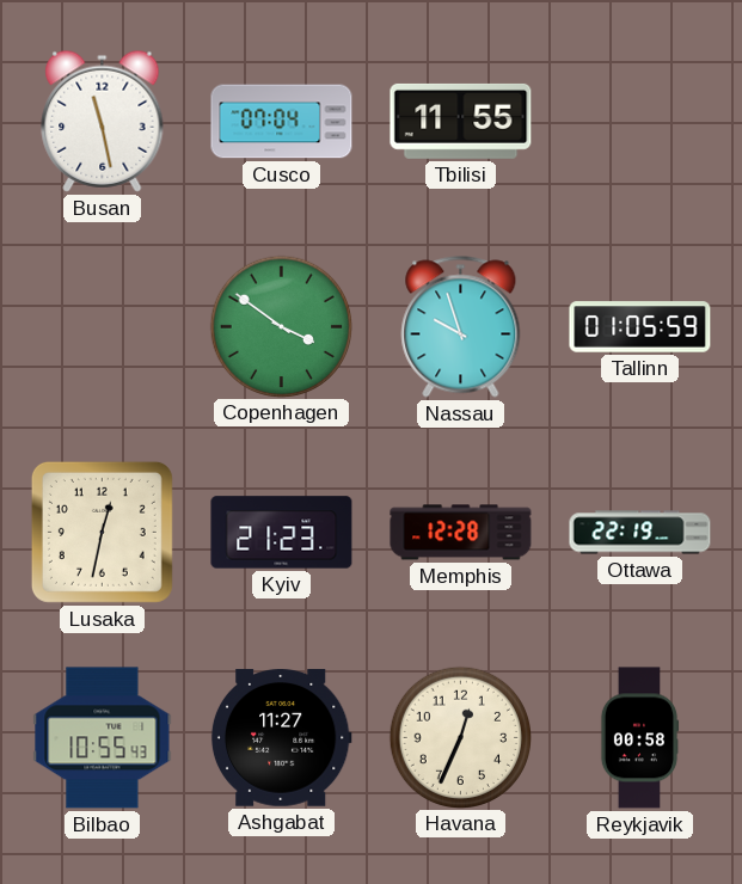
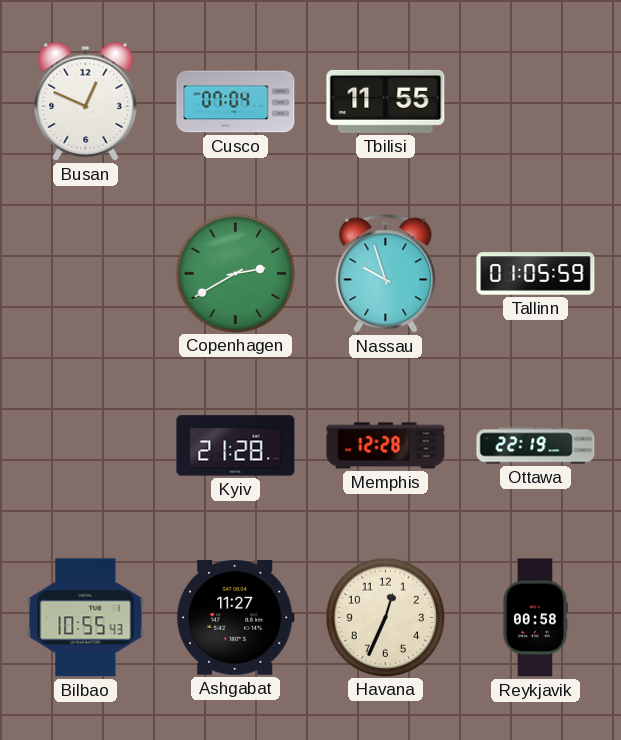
Busan: 11:28 -> 12:49 (86, 101)
Copenhagen: 3:51 -> 2:40 (235, 273)
Lusaka: 12:32 -> none (102, 532)
Kyiv: 21:23 -> 21:28 (236, 446)
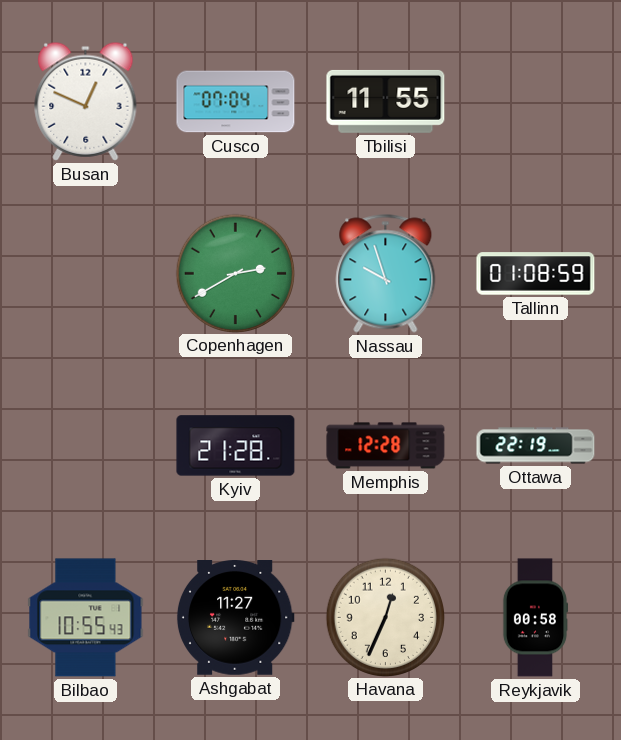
Tallinn: 01:05 -> 01:08 (536, 274)
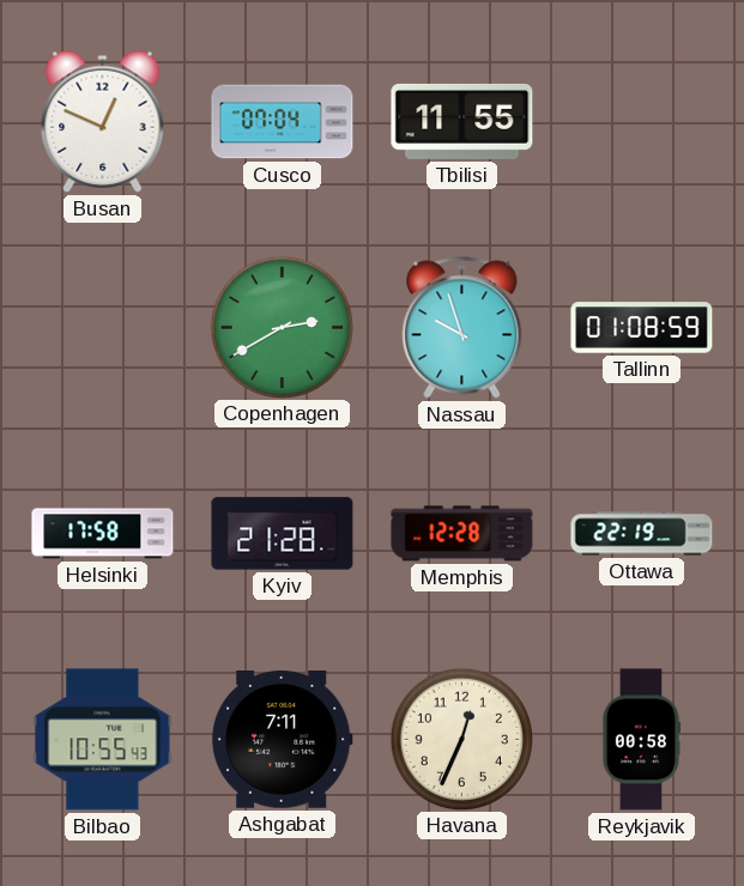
Helsinki: none -> 17:58 (103, 534)
Ashgabat: 11:27 -> 7:11 (282, 740)
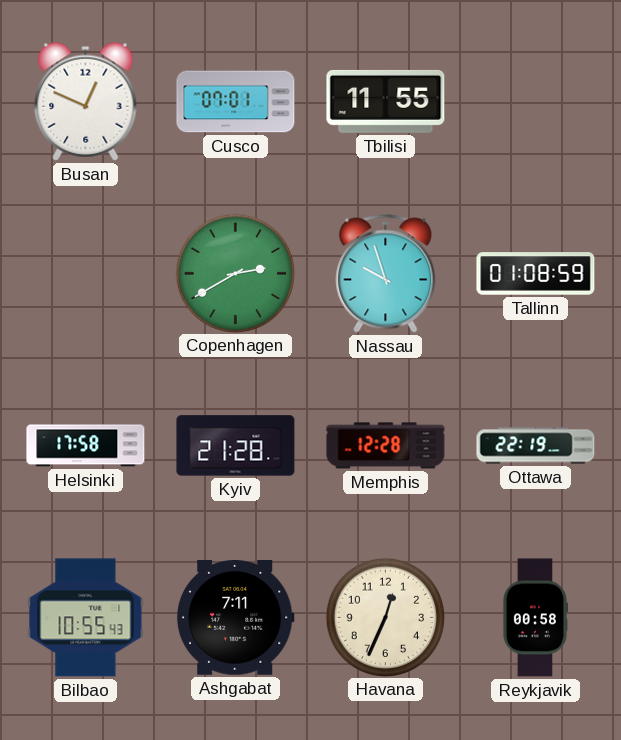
Cusco: 07:04 -> 07:01 (236, 102)
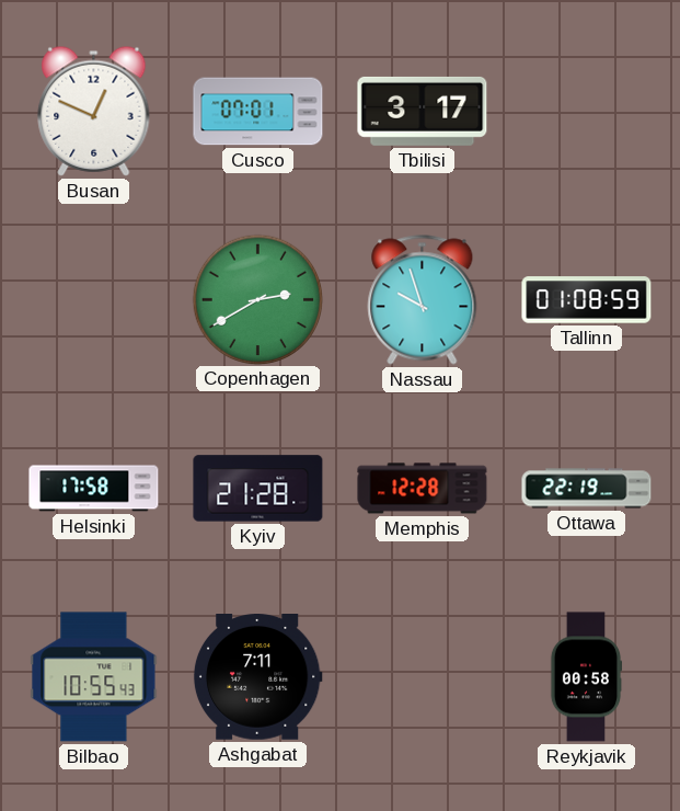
Tbilisi: 11:55 -> 3:17 (423, 111)
Havana: 12:34 -> none (385, 617)
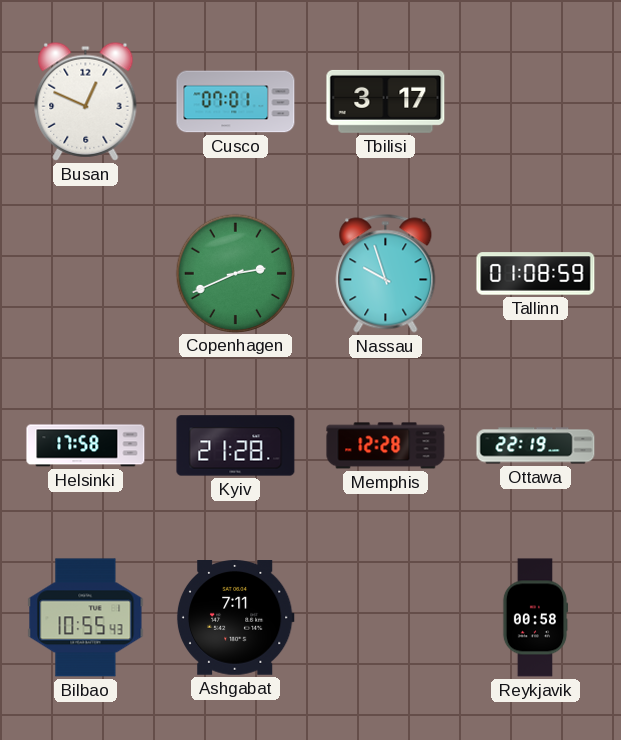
Copenhagen: 2:40 -> 2:41 (235, 273)
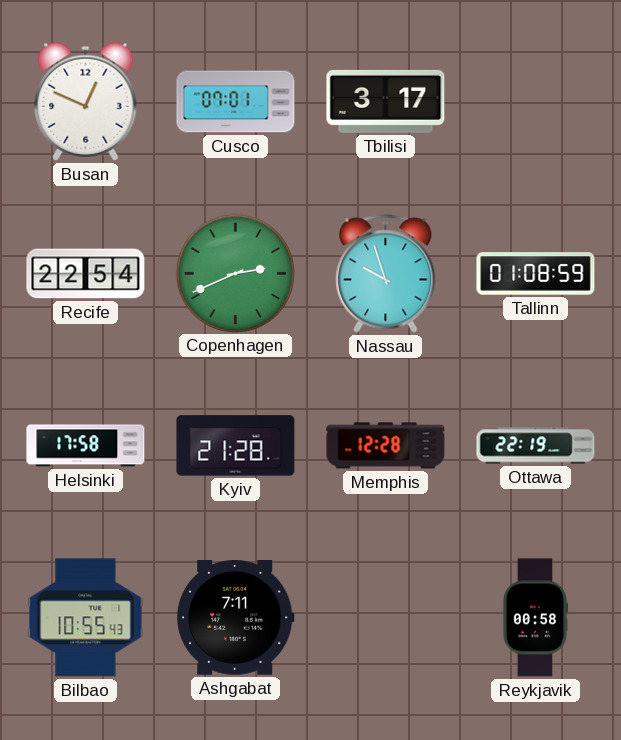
Recife: none -> 22:54 (86, 274)
